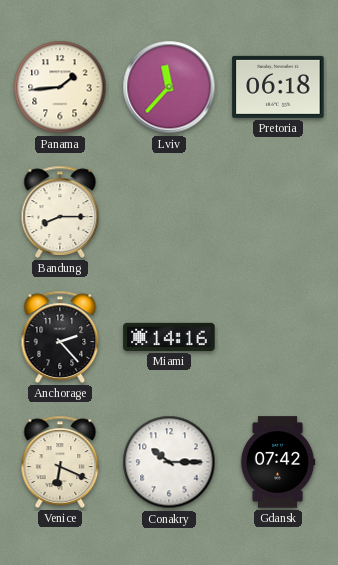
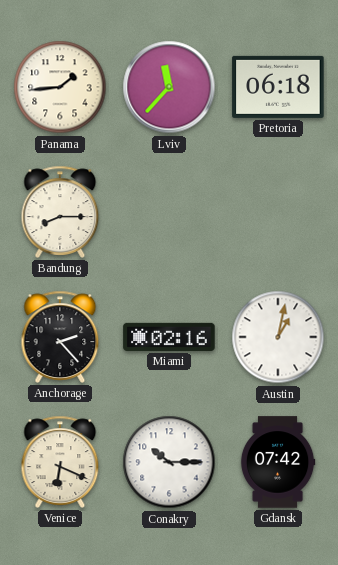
Miami: 14:16 -> 02:16 (169, 337)
Austin: none -> 1:02 (278, 337)
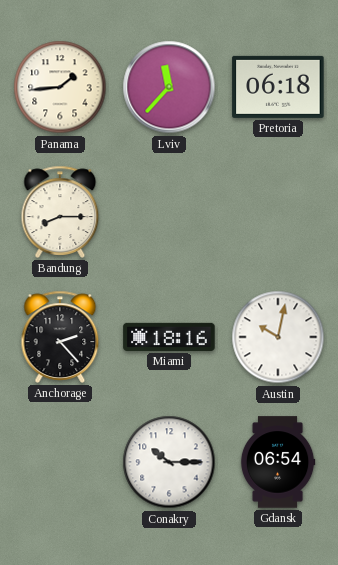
Miami: 02:16 -> 18:16 (169, 337)
Austin: 1:02 -> 10:02 (278, 337)
Venice: 6:19 -> none (60, 462)
Gdansk: 07:42 -> 06:54 (278, 462)
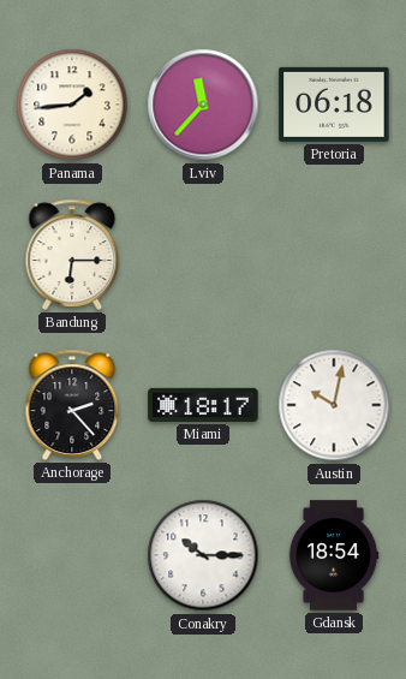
Bandung: 8:15 -> 6:15 (72, 255)
Miami: 18:16 -> 18:17 (203, 405)
Gdansk: 06:54 -> 18:54 (334, 555)
